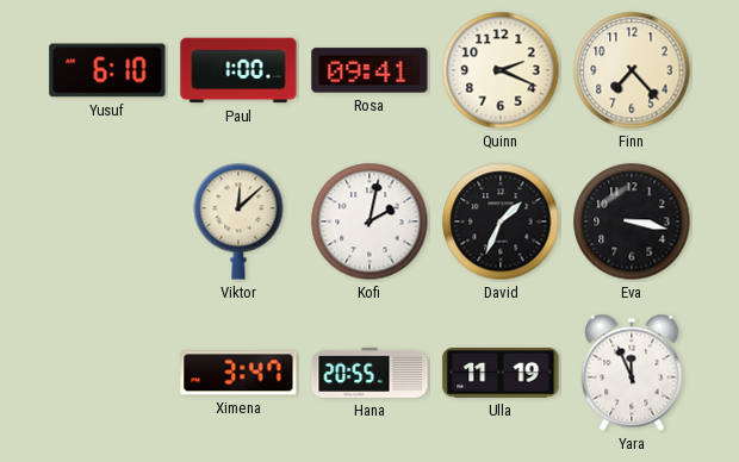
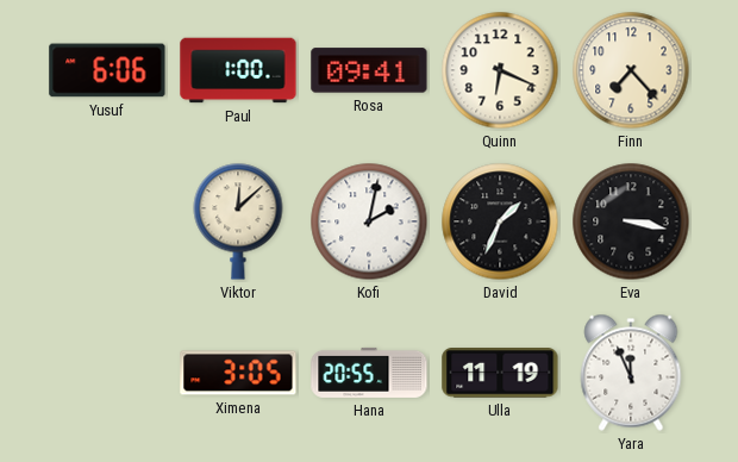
Yusuf: 6:10 -> 6:06 (107, 70)
Quinn: 2:19 -> 6:19 (500, 70)
Ximena: 3:47 -> 3:05 (238, 373)
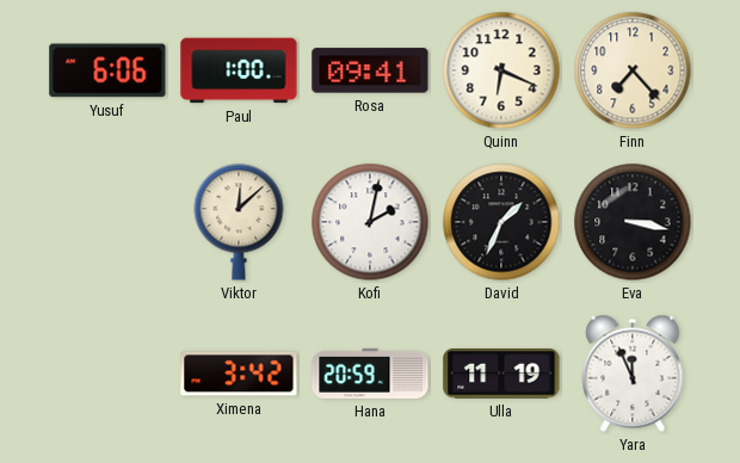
Ximena: 3:05 -> 3:42 (239, 374)
Hana: 20:55 -> 20:59 (370, 374)
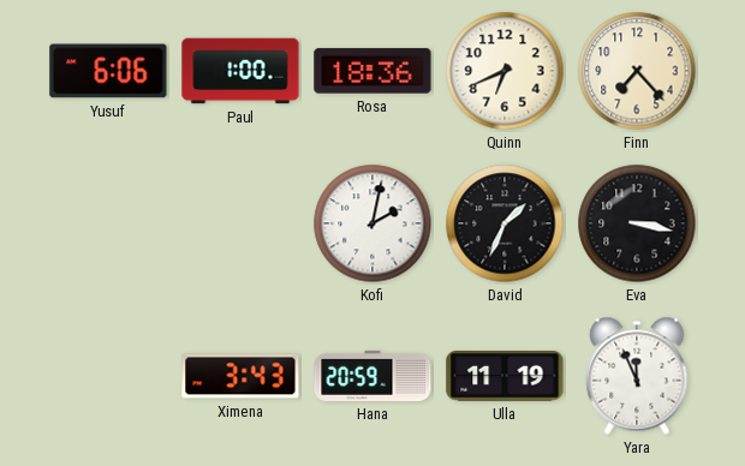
Rosa: 09:41 -> 18:36 (372, 71)
Quinn: 6:19 -> 6:41 (505, 71)
Viktor: 12:08 -> none (239, 222)
Ximena: 3:42 -> 3:43 (240, 376)
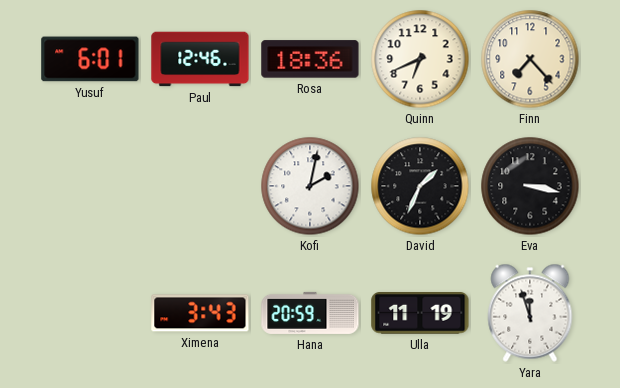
Yusuf: 6:06 -> 6:01 (90, 59)
Paul: 1:00 -> 12:46 (200, 59)
Yara: 11:56 -> 11:57 (530, 313)
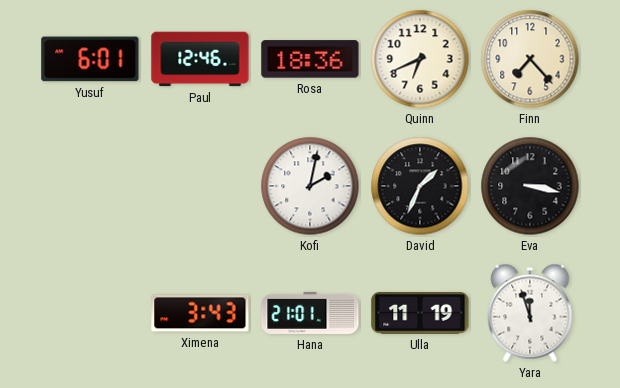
Hana: 20:59 -> 21:01 (310, 313)
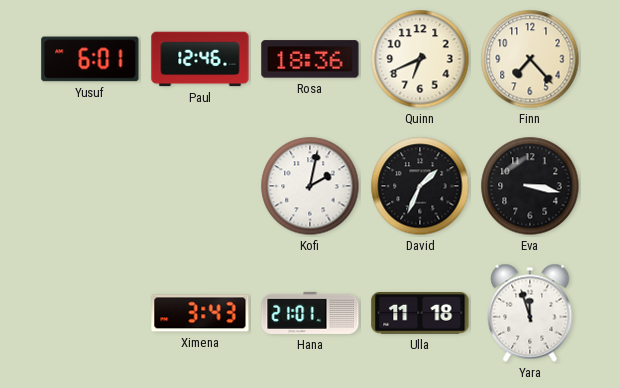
Ulla: 11:19 -> 11:18 (420, 314)
